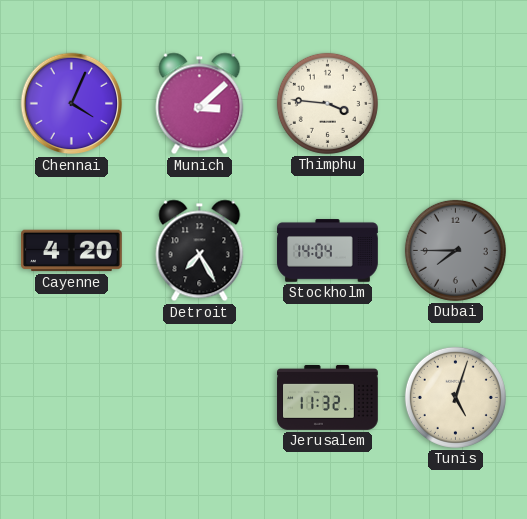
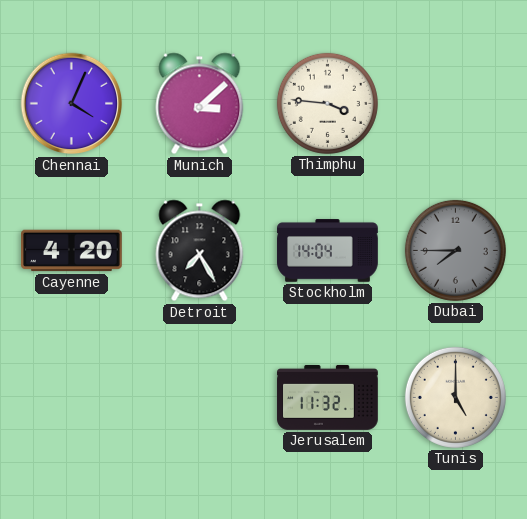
Tunis: 5:03 -> 5:00 (455, 397)
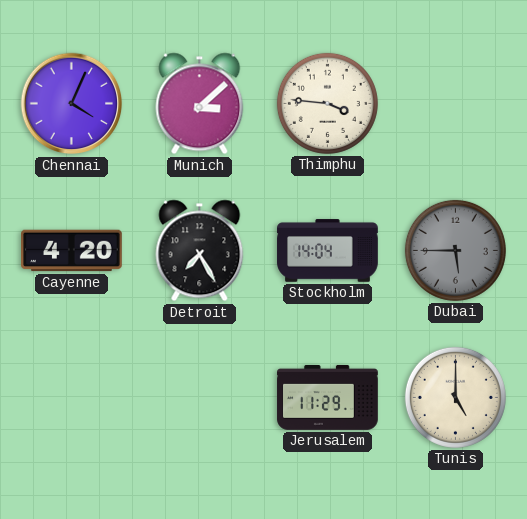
Dubai: 7:45 -> 5:45 (455, 250)
Jerusalem: 11:32 -> 11:29 (328, 398)
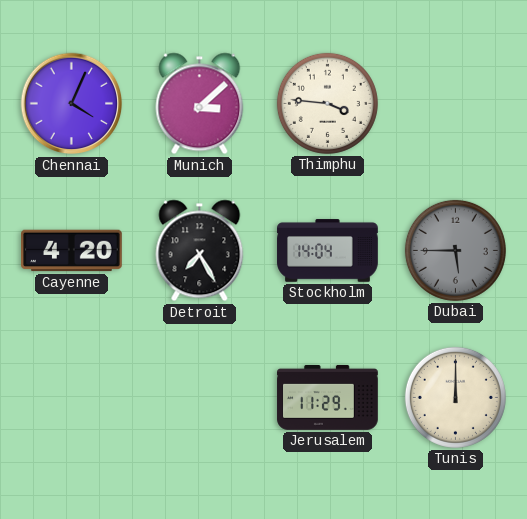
Tunis: 5:00 -> 12:00 (455, 397)
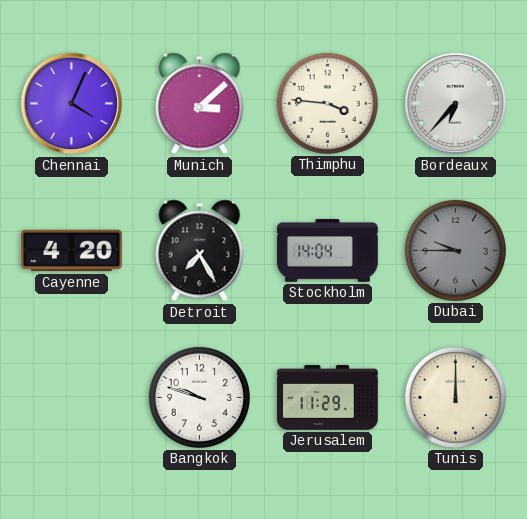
Bordeaux: none -> 6:37 (456, 104)
Dubai: 5:45 -> 9:45 (455, 250)
Bangkok: none -> 9:48 (199, 397)
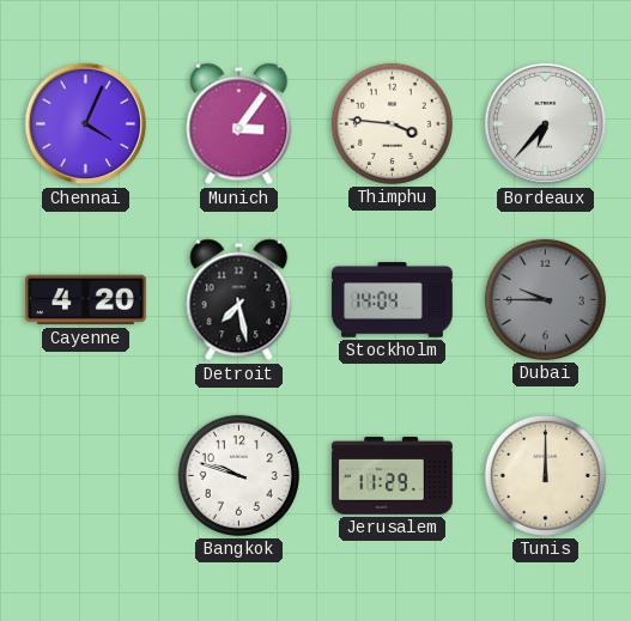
Munich: 3:08 -> 3:06 (239, 124)
Detroit: 7:25 -> 7:28 (239, 300)
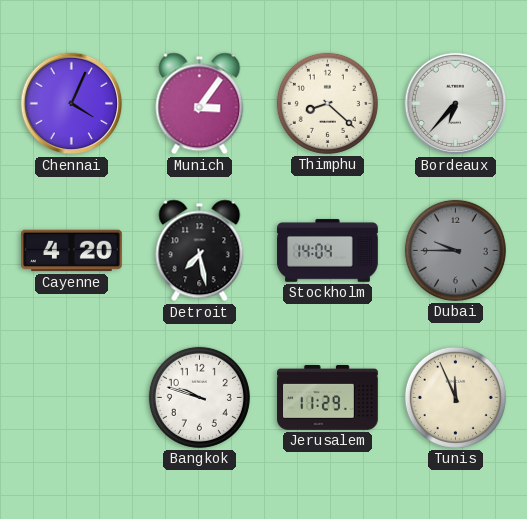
Thimphu: 3:46 -> 8:22 (327, 103)
Tunis: 12:00 -> 11:56 (455, 397)
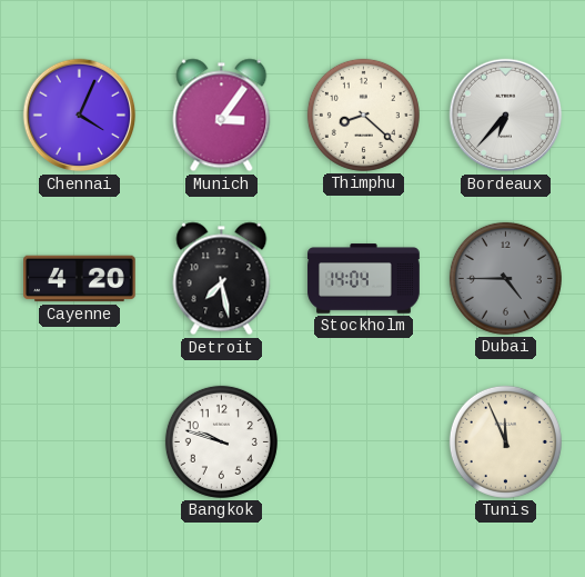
Dubai: 9:45 -> 4:45 (505, 278)
Jerusalem: 11:29 -> none (328, 398)
